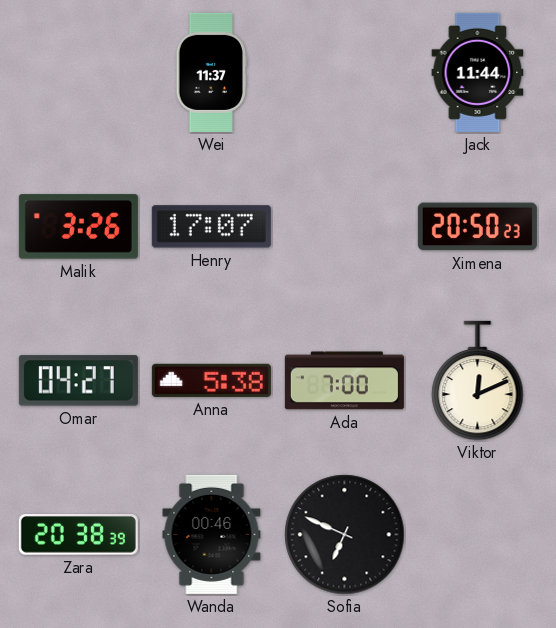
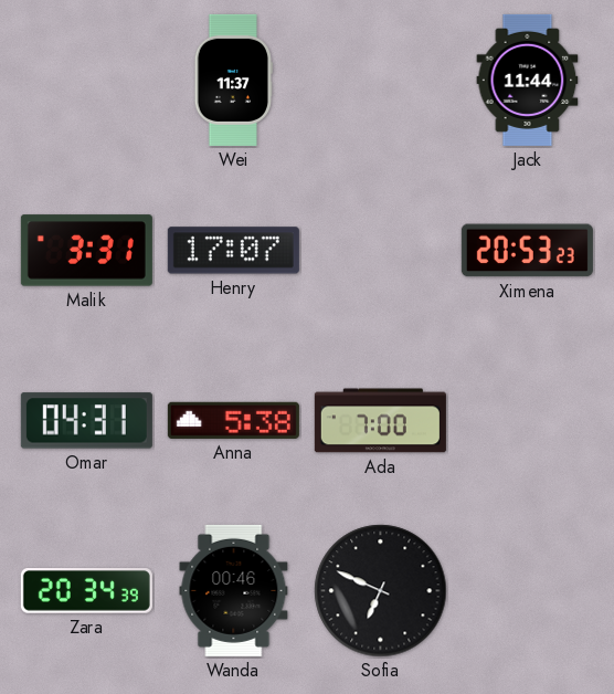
Malik: 3:26 -> 3:31 (86, 251)
Ximena: 20:50 -> 20:53 (527, 251)
Omar: 04:27 -> 04:31 (86, 421)
Viktor: 12:11 -> none (478, 381)
Zara: 20:38 -> 20:34 (86, 591)
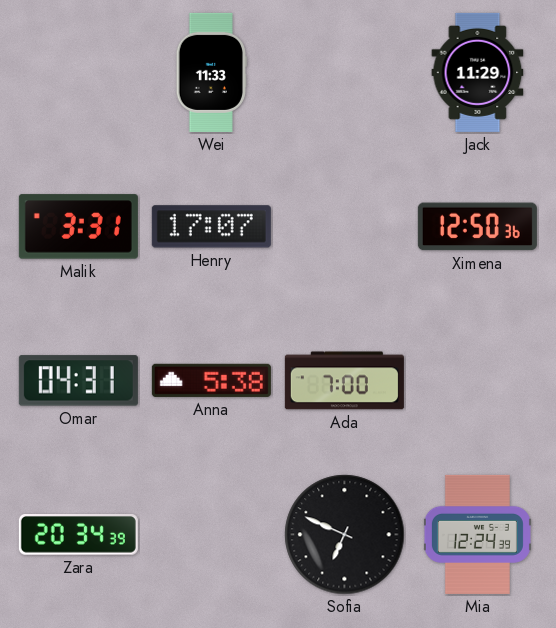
Wei: 11:37 -> 11:33 (211, 72)
Jack: 11:44 -> 11:29 (478, 72)
Ximena: 20:53 -> 12:50 (477, 227)
Wanda: 00:46 -> none (234, 590)
Mia: none -> 12:24 (477, 534)
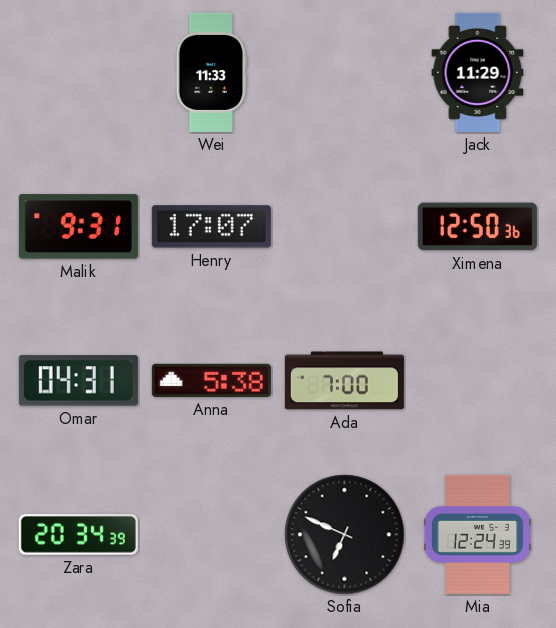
Malik: 3:31 -> 9:31 (78, 227)
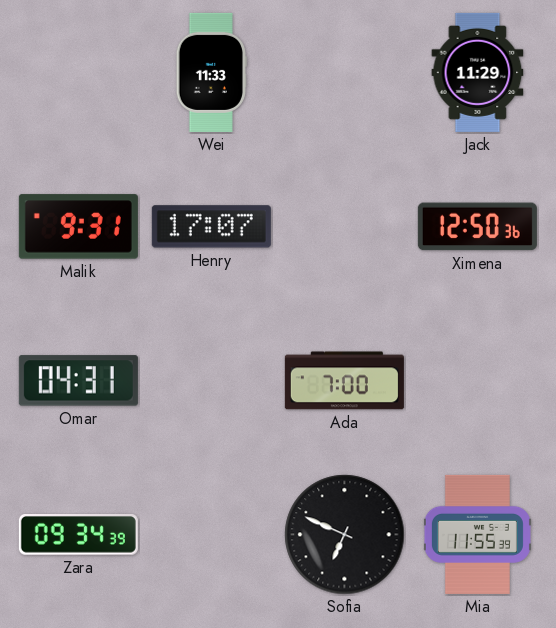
Anna: 5:38 -> none (211, 380)
Zara: 20:34 -> 09:34 (78, 535)
Mia: 12:24 -> 11:55 (477, 534)
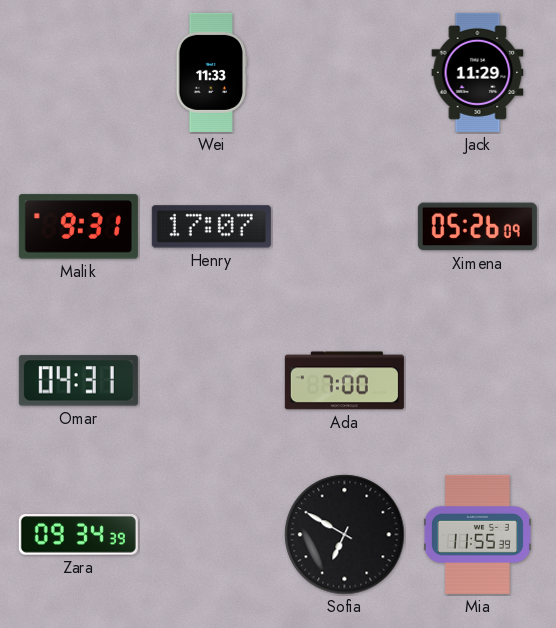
Ximena: 12:50 -> 05:26 (477, 227)
Sofia: 6:49 -> 6:50 (345, 535)
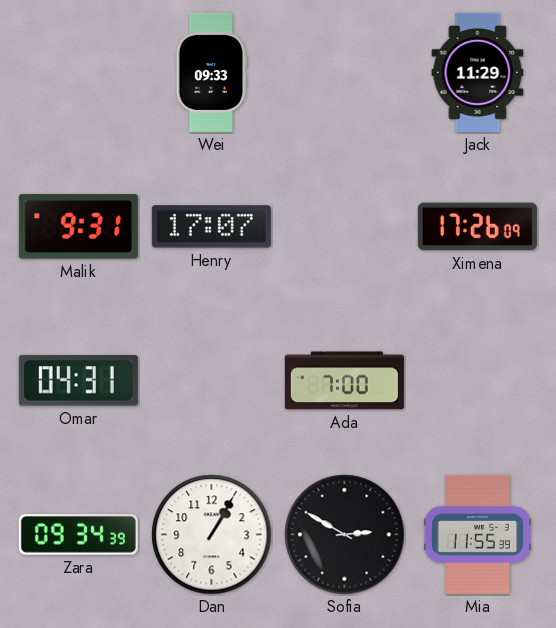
Wei: 11:33 -> 09:33 (211, 72)
Ximena: 05:26 -> 17:26 (477, 227)
Dan: none -> 1:05 (212, 535)
Sofia: 6:50 -> 2:50 (345, 535)
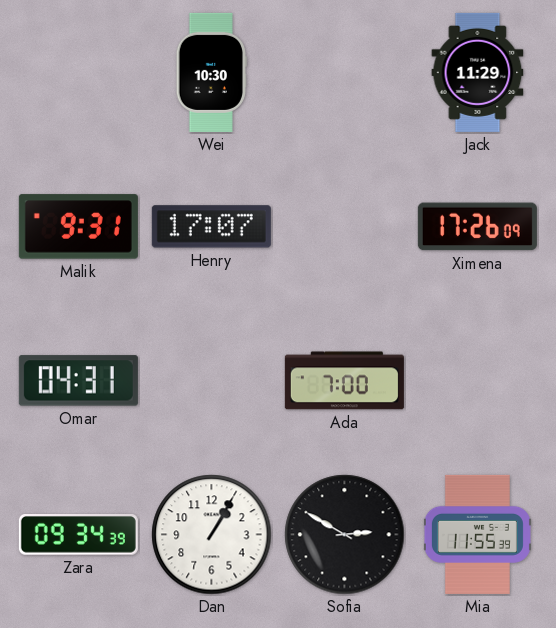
Wei: 09:33 -> 10:30 (211, 72)
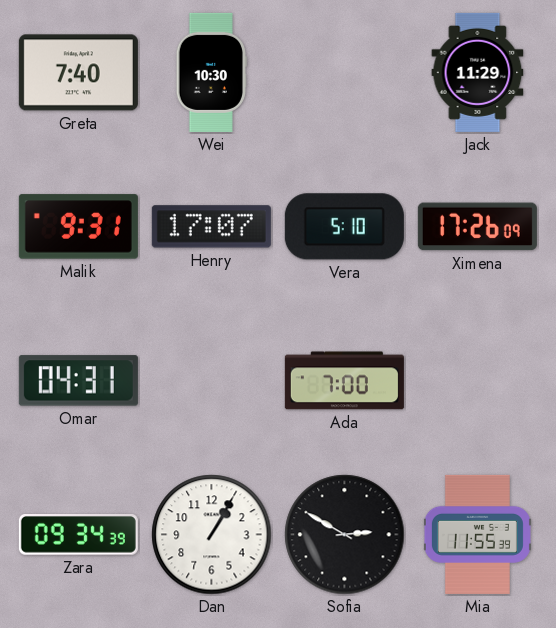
Greta: none -> 7:40 (78, 73)
Vera: none -> 5:10 (344, 227)
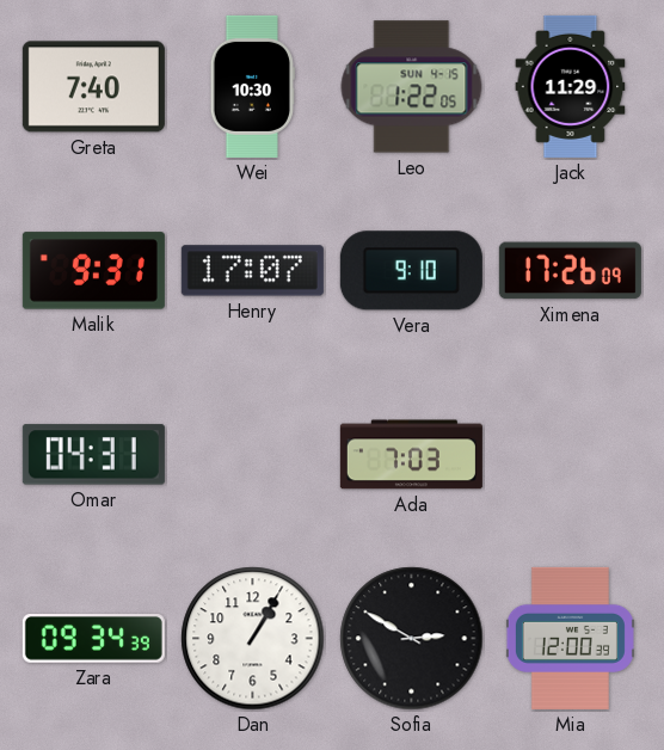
Leo: none -> 1:22 (412, 87)
Vera: 5:10 -> 9:10 (411, 271)
Ada: 7:00 -> 7:03 (411, 455)
Mia: 11:55 -> 12:00 (570, 638)
